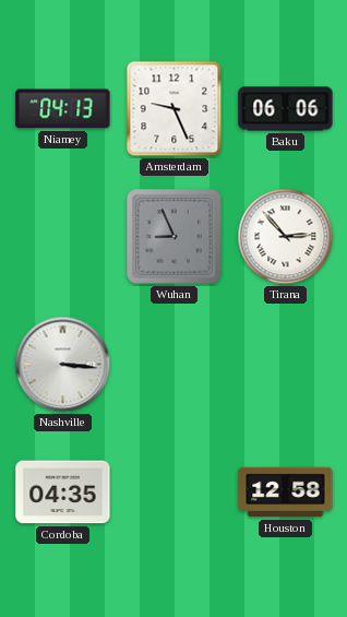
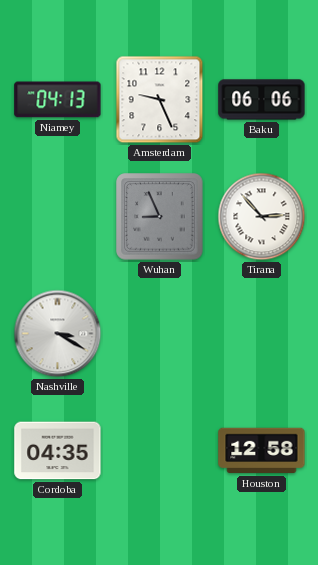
Nashville: 3:16 -> 3:20 (58, 334)
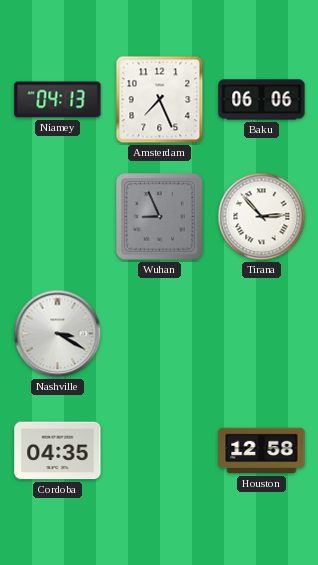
Amsterdam: 9:26 -> 7:26 (160, 100)
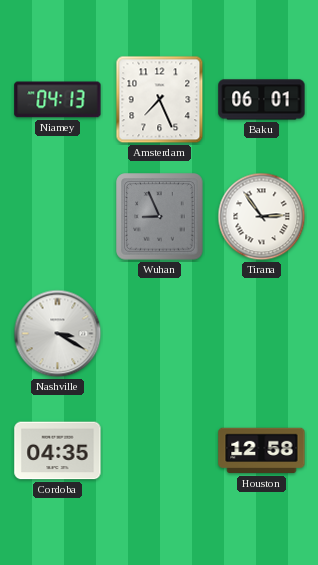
Baku: 06:06 -> 06:01 (262, 100)
Tirana: 2:53 -> 2:54 (262, 217)
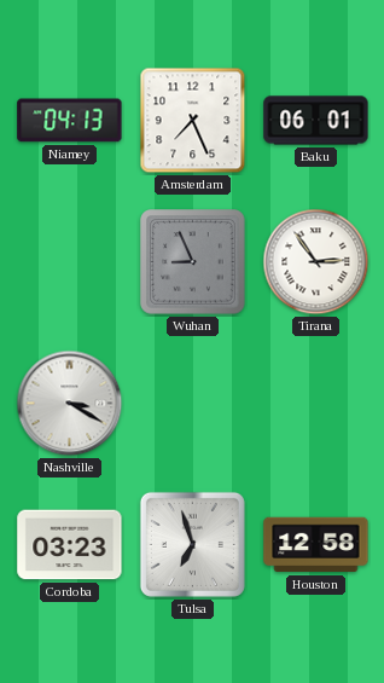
Cordoba: 04:35 -> 03:23 (70, 545)
Tulsa: none -> 6:57 (192, 544)
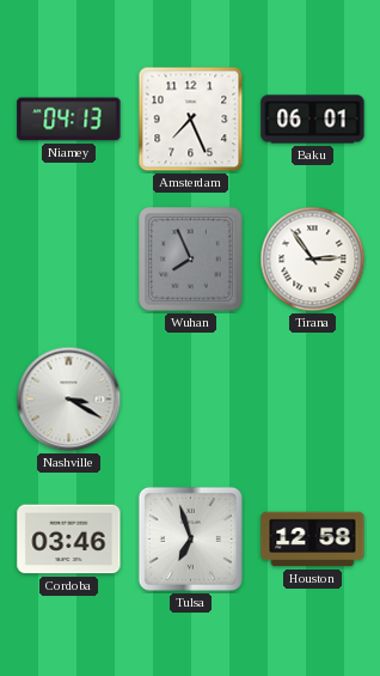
Wuhan: 8:56 -> 7:56 (191, 260)
Cordoba: 03:23 -> 03:46 (69, 540)
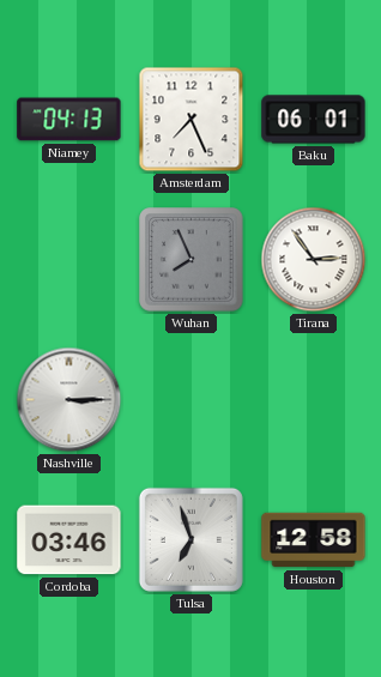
Nashville: 3:20 -> 3:15 (69, 400)
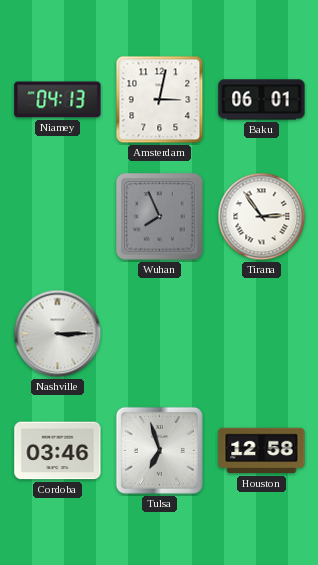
Amsterdam: 7:26 -> 3:02 (160, 100)
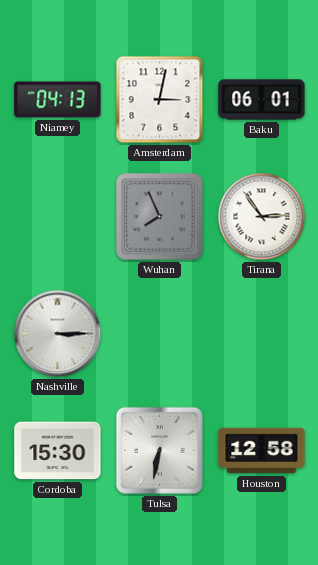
Cordoba: 03:46 -> 15:30 (58, 451)
Tulsa: 6:57 -> 6:32 (159, 450)
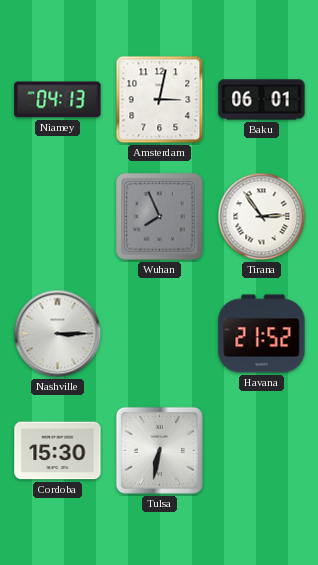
Havana: none -> 21:52 (262, 334)
Houston: 12:58 -> none (262, 451)
